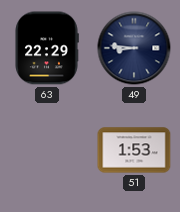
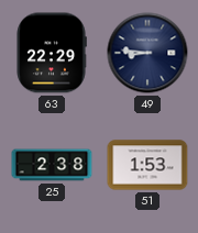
25: none -> 2:38 (52, 165)
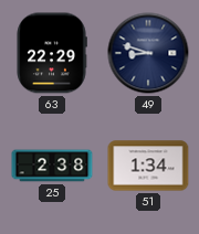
49: 8:46 -> 8:48 (148, 53)
51: 1:53 -> 1:34 (148, 166)
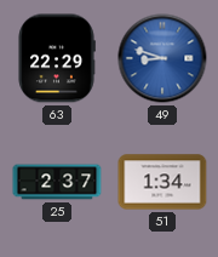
49 dial: navy -> blue (162, 58)
25: 2:38 -> 2:37 (57, 182)
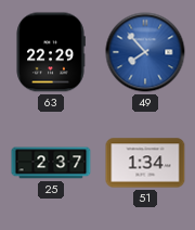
49: 8:48 -> 7:53 (145, 52)
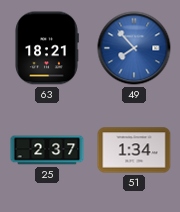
63: 22:29 -> 18:21 (47, 48)
